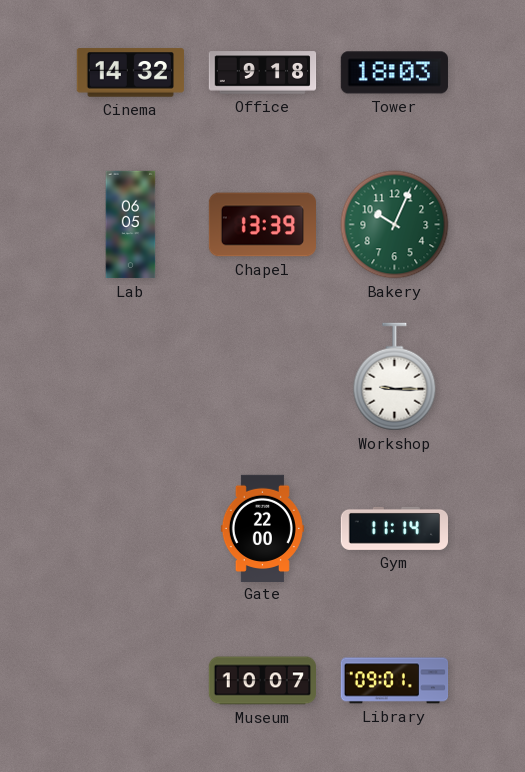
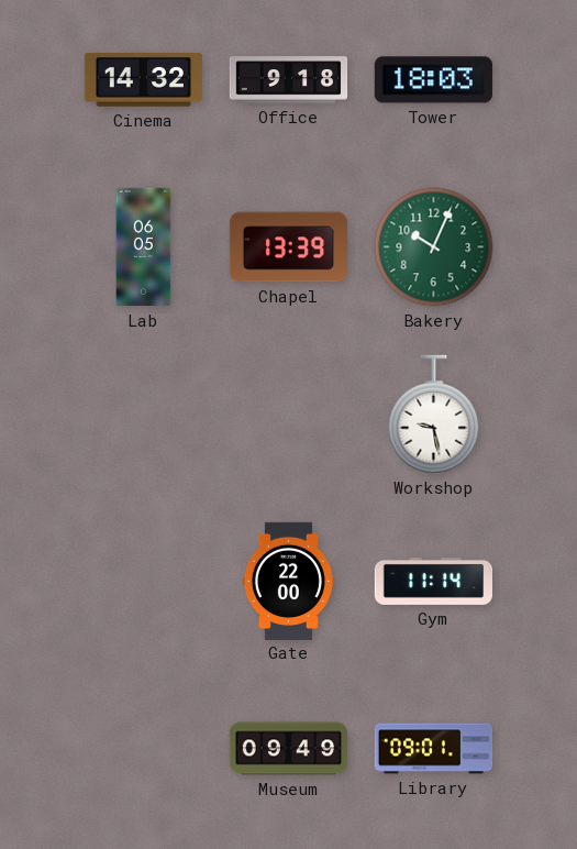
Workshop: 9:15 -> 9:28 (434, 415)
Museum: 10:07 -> 09:49 (288, 749)
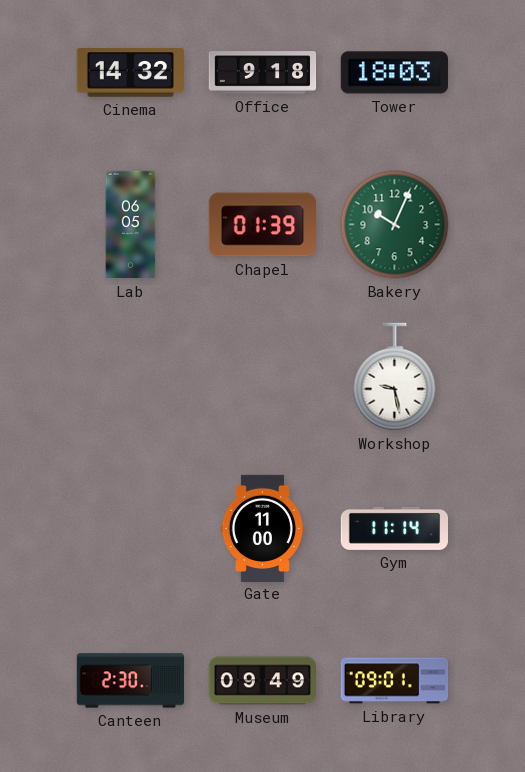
Chapel: 13:39 -> 01:39 (262, 225)
Gate: 22:00 -> 11:00 (262, 528)
Canteen: none -> 2:30 (130, 681)
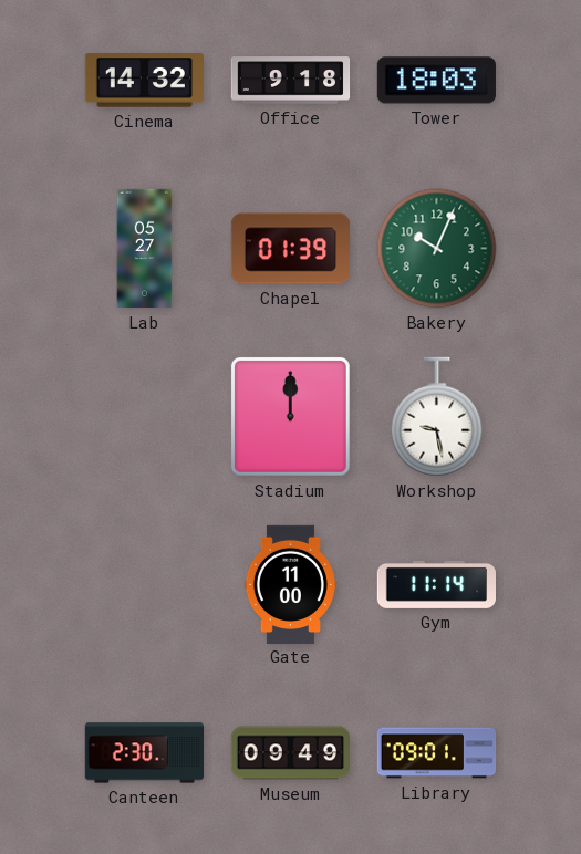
Lab: 06:05 -> 05:27 (145, 249)
Stadium: none -> 12:00 (290, 416)
